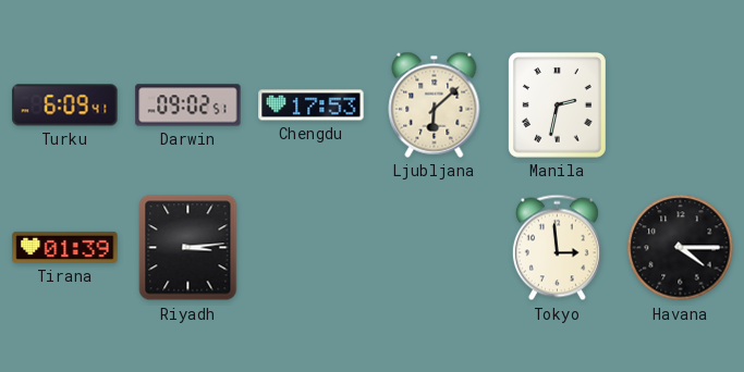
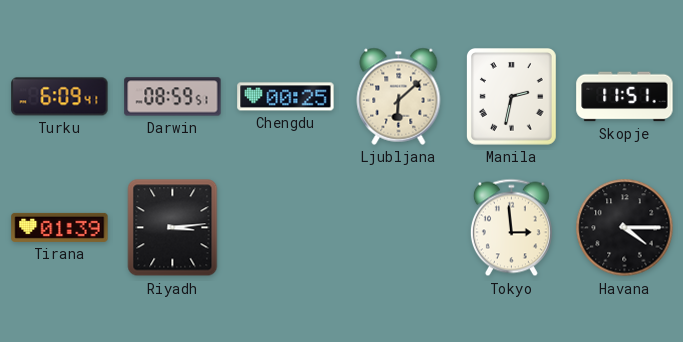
Darwin: 09:02 -> 08:59 (173, 97)
Chengdu: 17:53 -> 00:25 (286, 97)
Skopje: none -> 11:51 (625, 97)
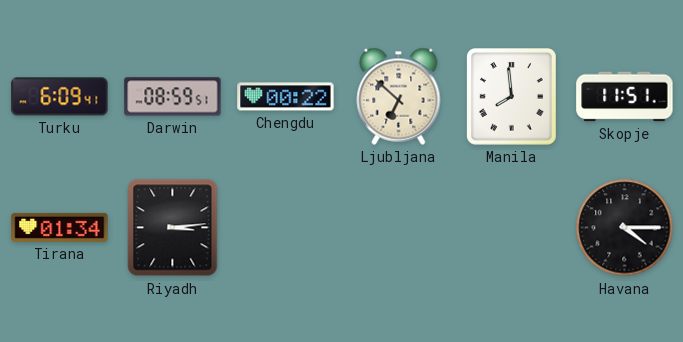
Chengdu: 00:25 -> 00:22 (286, 97)
Ljubljana: 6:08 -> 6:52 (399, 96)
Manila: 2:32 -> 7:59 (511, 97)
Tirana: 01:39 -> 01:34 (60, 227)
Tokyo: 2:59 -> none (511, 228)
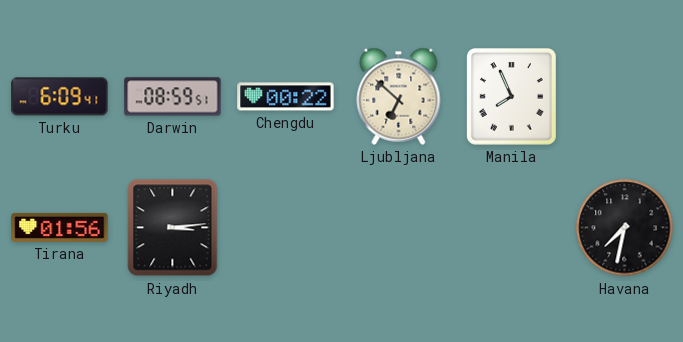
Manila: 7:59 -> 7:56 (511, 97)
Skopje: 11:51 -> none (625, 97)
Tirana: 01:34 -> 01:56 (60, 227)
Havana: 4:15 -> 7:32 (625, 228)
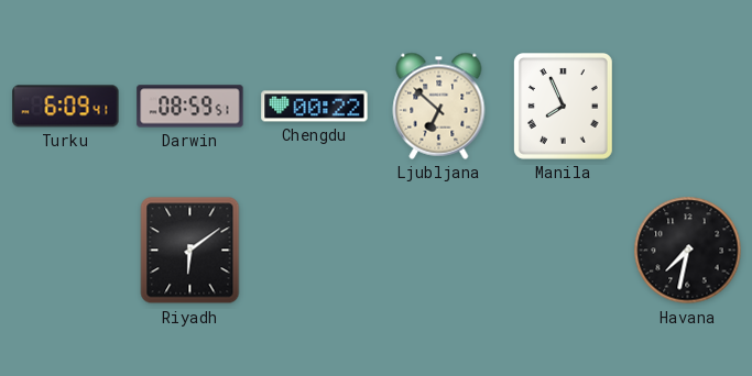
Tirana: 01:56 -> none (60, 227)
Riyadh: 3:14 -> 6:09 (190, 251)
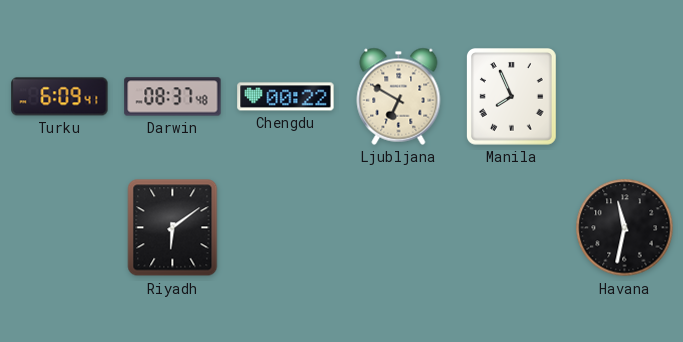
Darwin: 08:59 -> 08:37 (173, 97)
Ljubljana: 6:52 -> 6:50 (399, 96)
Havana: 7:32 -> 11:32 (625, 228)
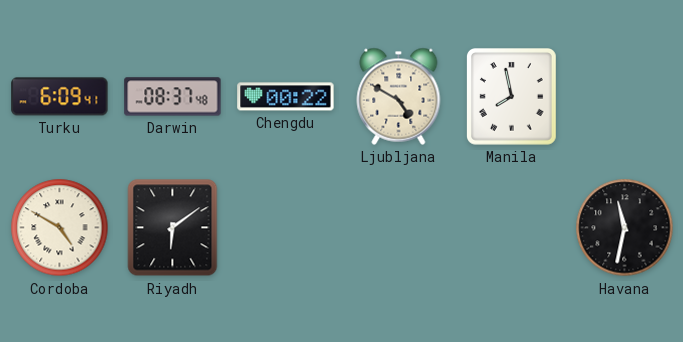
Ljubljana: 6:50 -> 4:50 (399, 96)
Manila: 7:56 -> 7:58 (511, 97)
Cordoba: none -> 4:50 (60, 228)
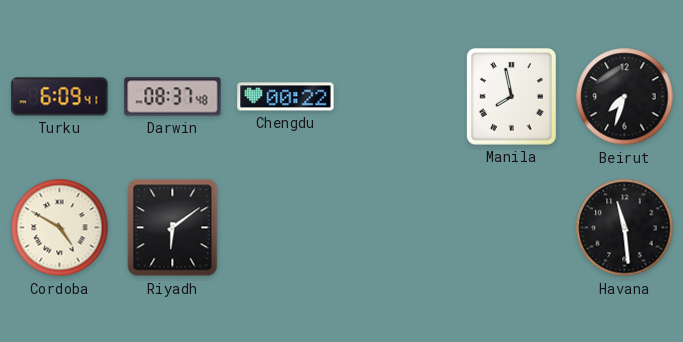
Ljubljana: 4:50 -> none (399, 96)
Beirut: none -> 7:33 (625, 97)
Havana: 11:32 -> 11:29 (625, 228)
